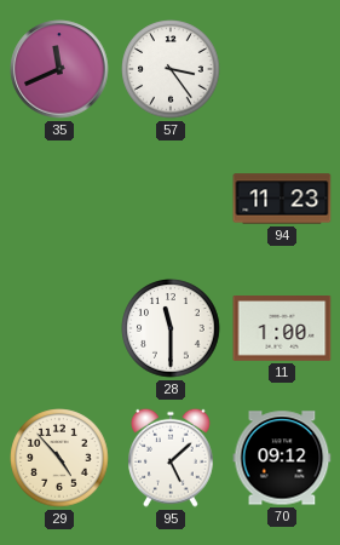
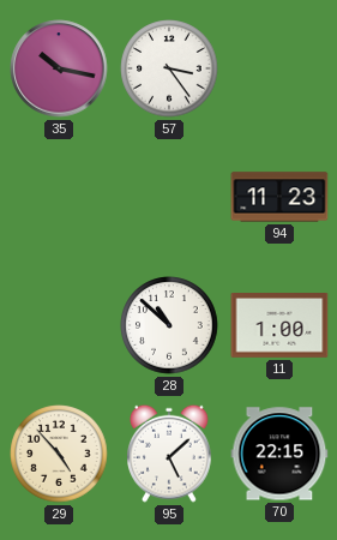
35: 11:41 -> 10:17 (59, 68)
28: 11:30 -> 10:52 (169, 325)
70: 09:12 -> 22:15 (279, 454)
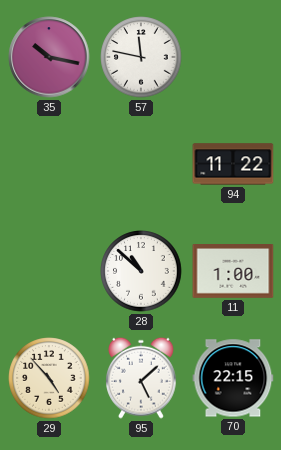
57: 3:24 -> 11:47 (141, 57)
94: 11:23 -> 11:22 (233, 164)
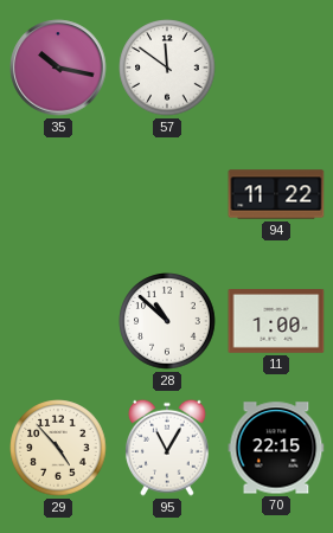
57: 11:47 -> 11:51 (167, 68)
95: 5:08 -> 11:05 (168, 448)
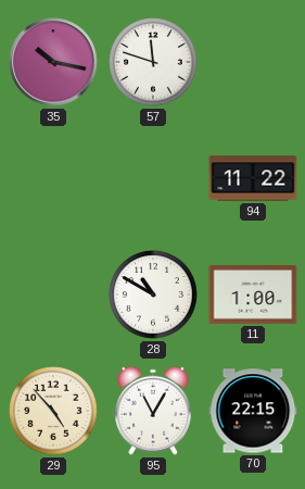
57: 11:51 -> 11:48 (153, 62)
28: 10:52 -> 10:50 (153, 294)
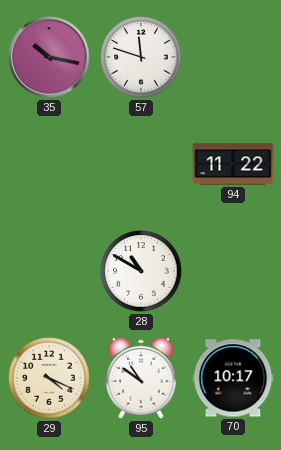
11: 1:00 -> none (253, 296)
29: 4:53 -> 4:19 (49, 378)
95: 11:05 -> 10:51 (142, 378)
70: 22:15 -> 10:17 (233, 378)
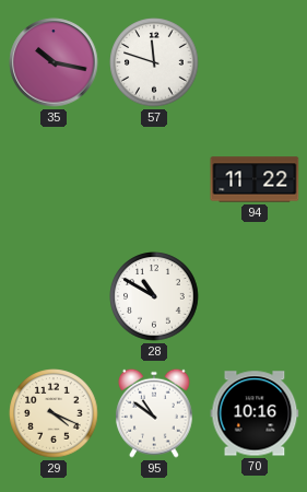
70: 10:17 -> 10:16 (255, 413)
